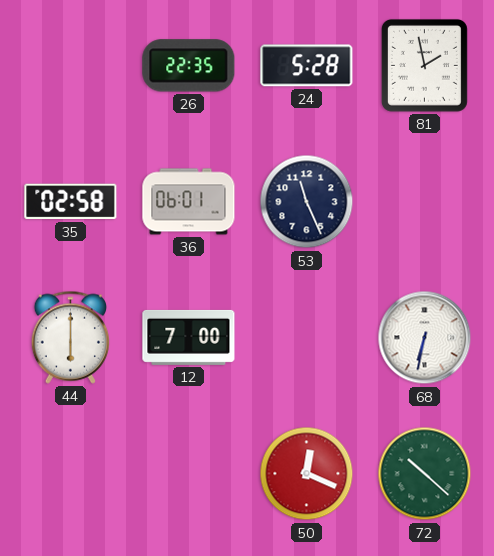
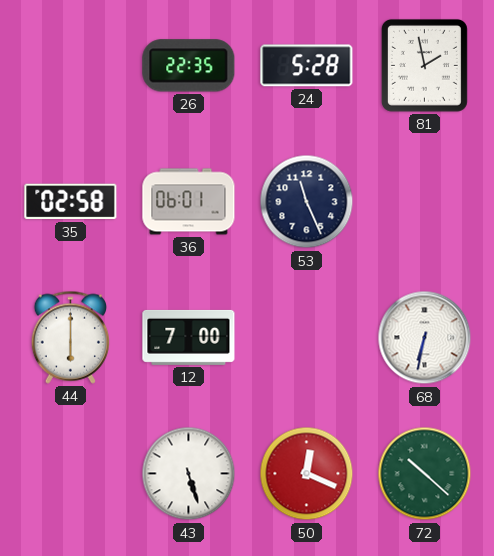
43: none -> 5:27 (189, 474)
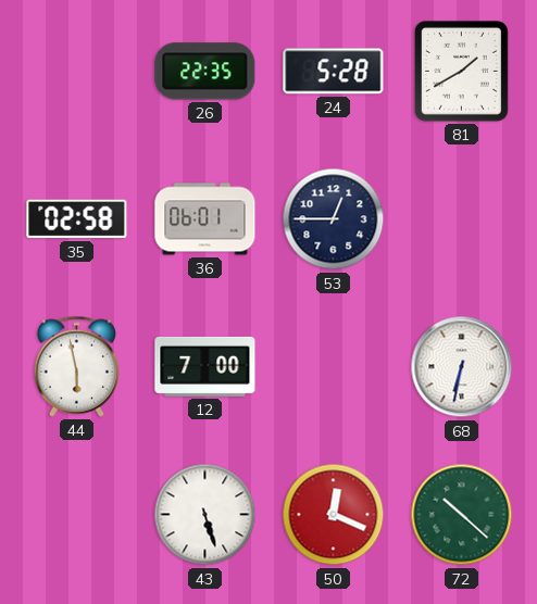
81: 1:58 -> 1:40 (461, 71)
53: 11:26 -> 12:45 (334, 219)
44: 6:00 -> 5:58 (76, 366)
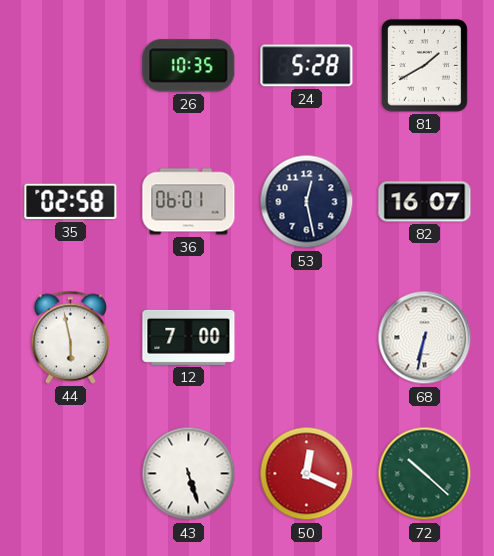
26: 22:35 -> 10:35 (189, 66)
53: 12:45 -> 12:28 (307, 202)
82: none -> 16:07 (425, 202)
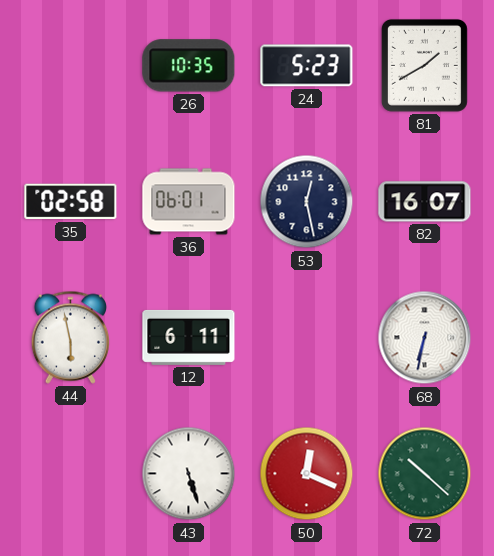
24: 5:28 -> 5:23 (307, 66)
12: 7:00 -> 6:11 (189, 337)
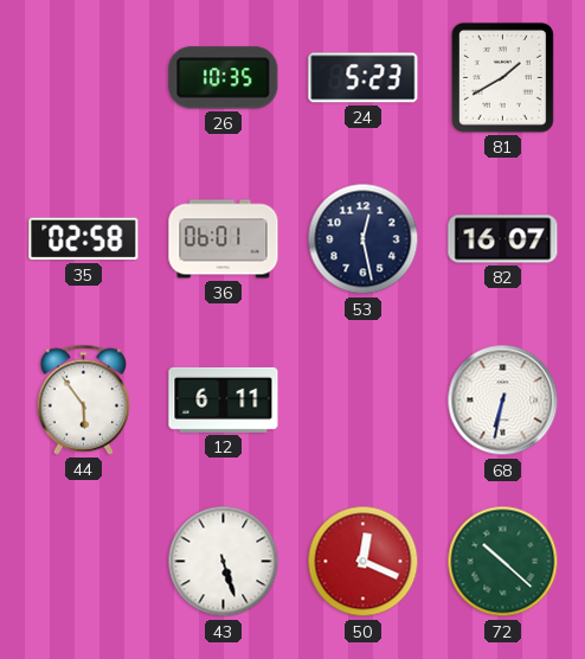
44: 5:58 -> 5:54 (83, 399)
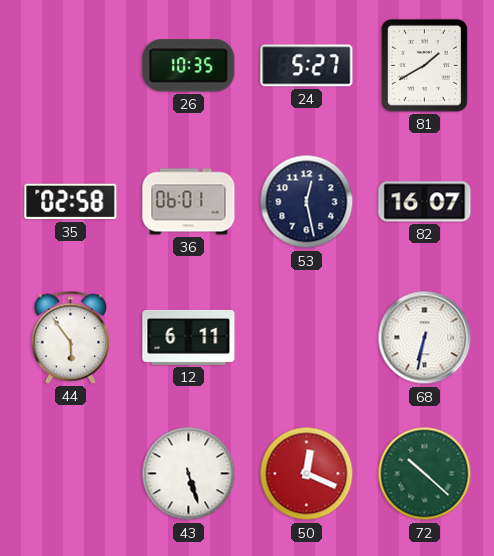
24: 5:23 -> 5:27 (307, 66)
